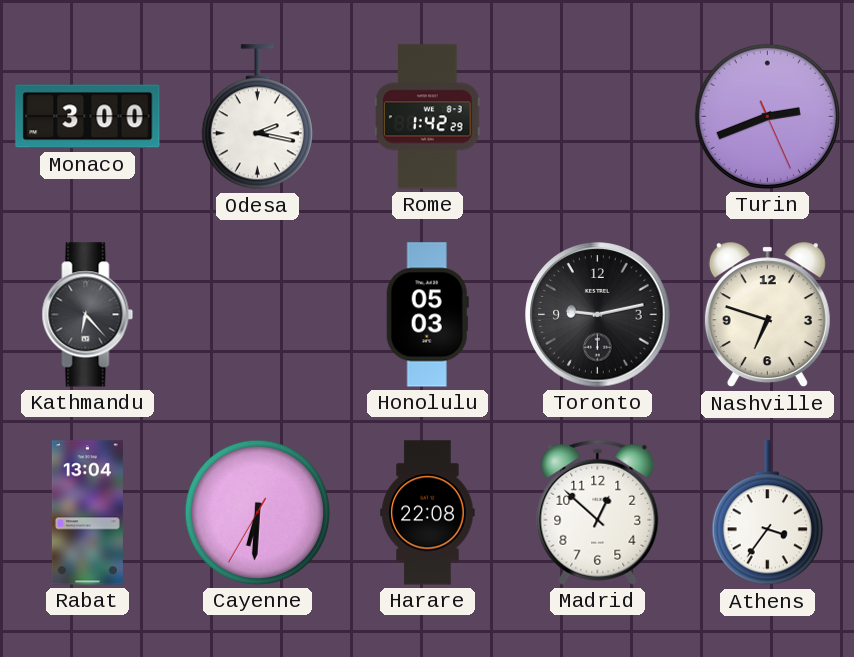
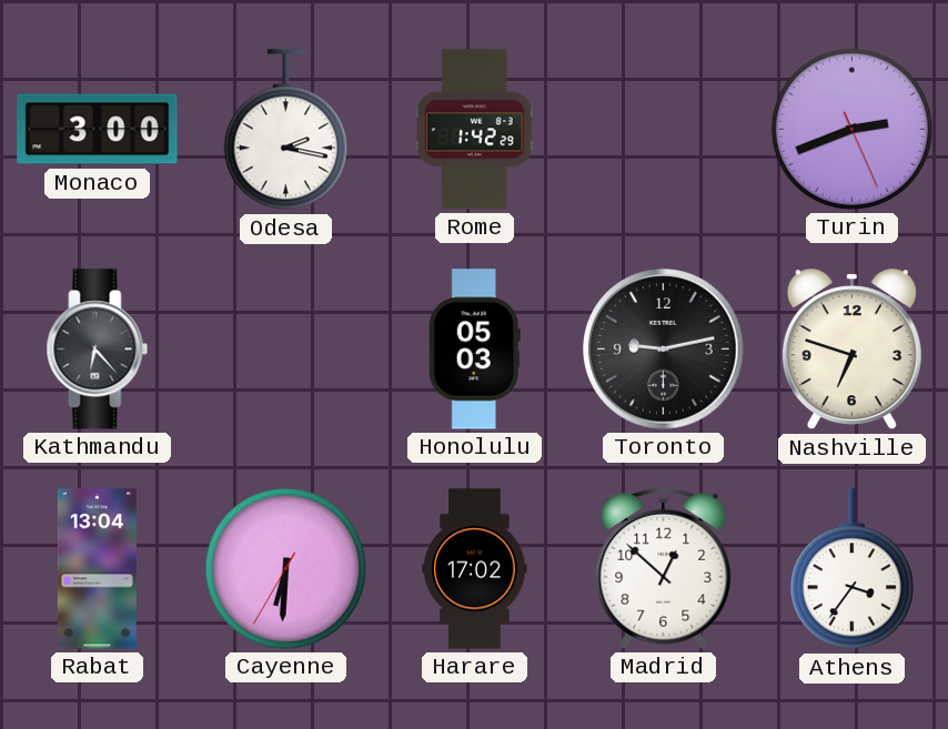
Harare: 22:08 -> 17:02 (475, 569)
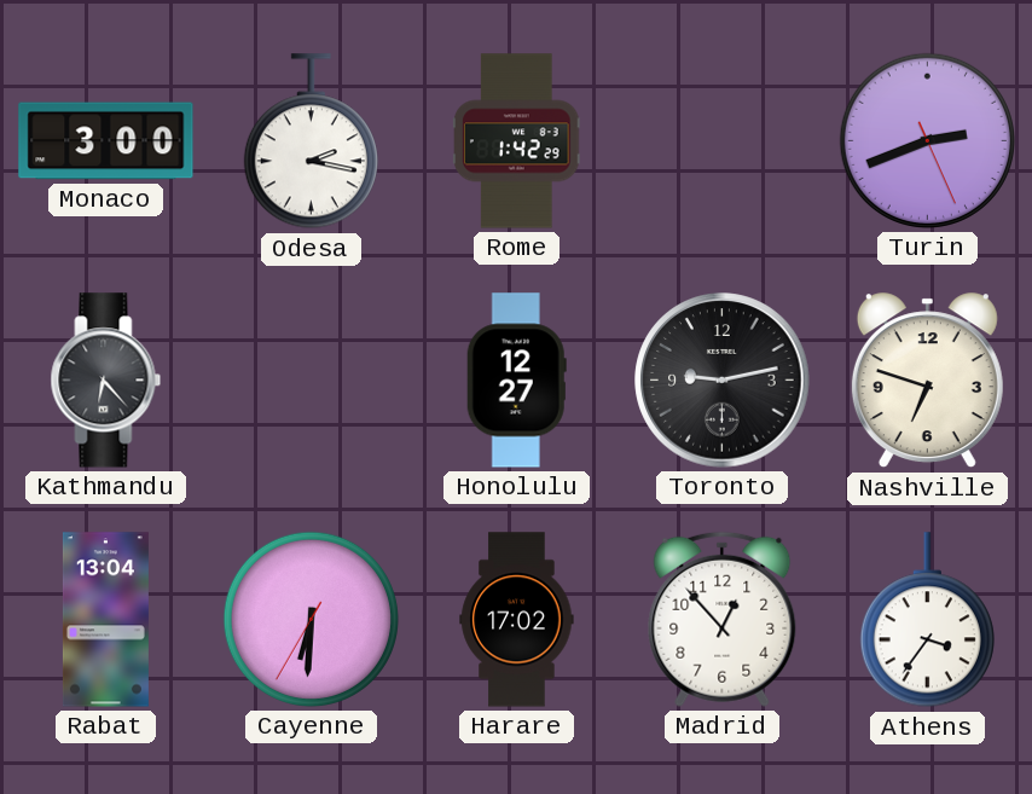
Honolulu: 05:03 -> 12:27 (516, 381)
Madrid: 12:52 -> 12:53 (723, 619)
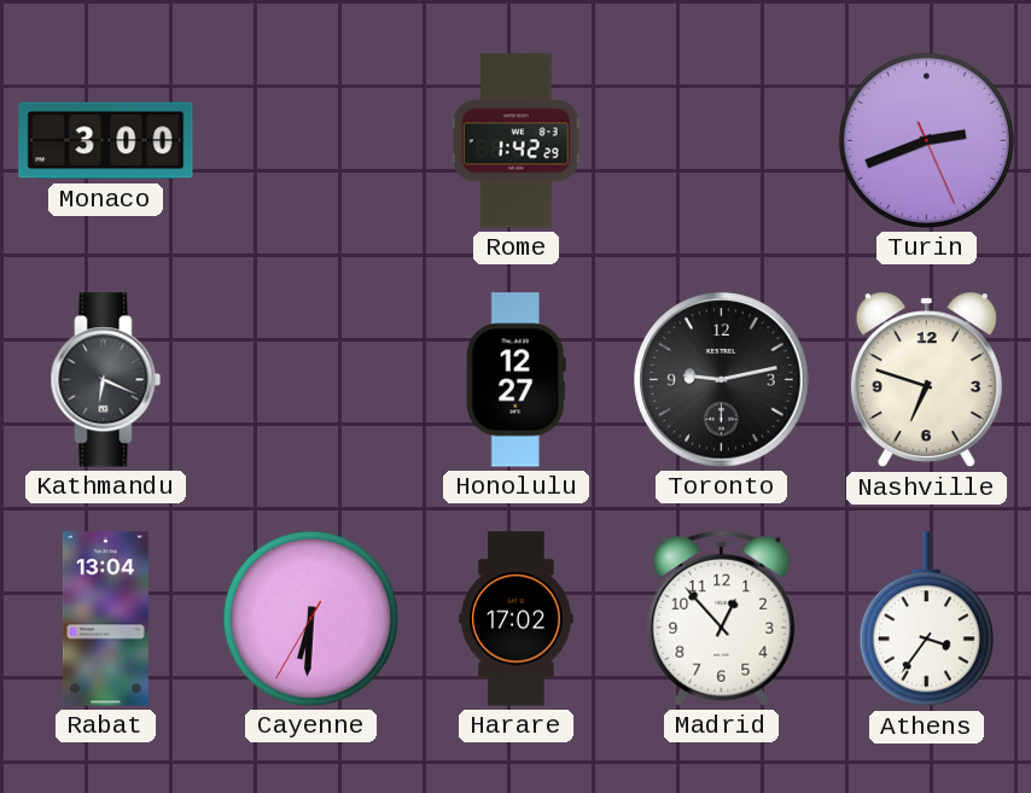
Odesa: 2:17 -> none (311, 141)
Kathmandu: 6:23 -> 6:19 (106, 380)
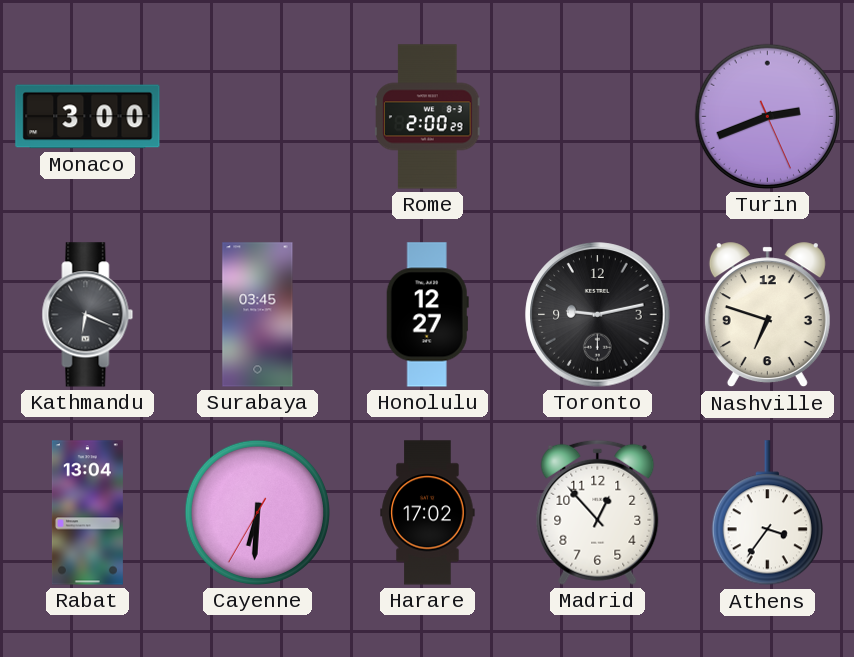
Rome: 1:42 -> 2:00 (428, 117)
Surabaya: none -> 03:45 (258, 315)
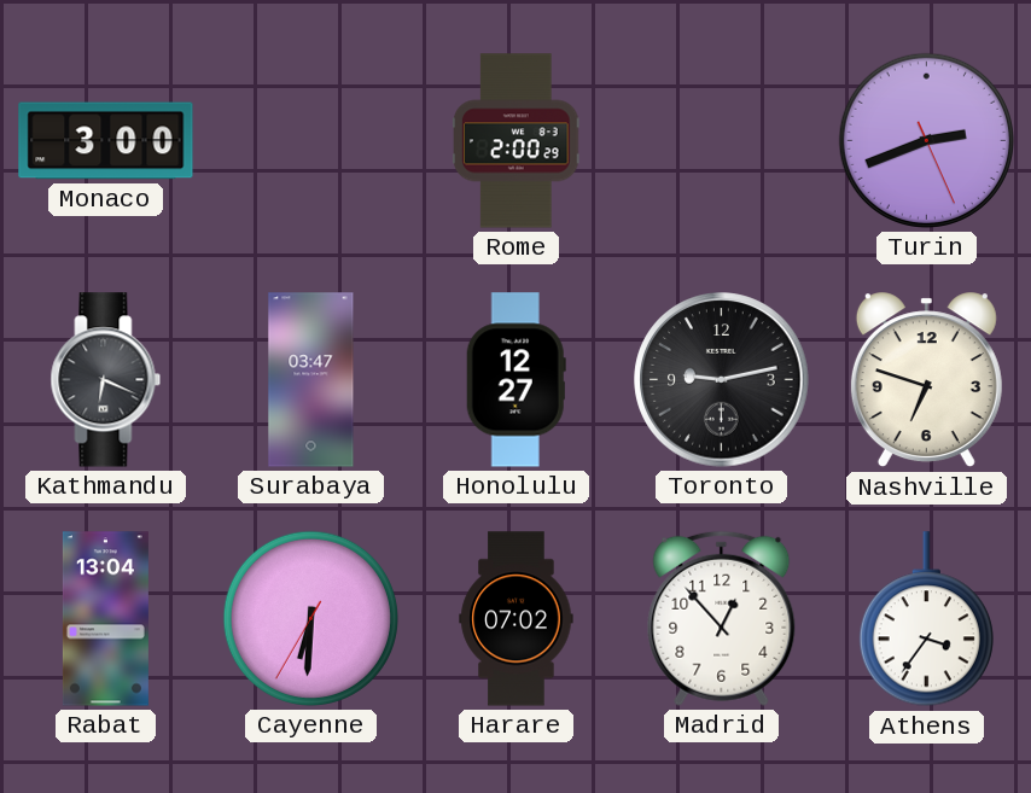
Surabaya: 03:45 -> 03:47 (311, 380)
Harare: 17:02 -> 07:02 (517, 619)
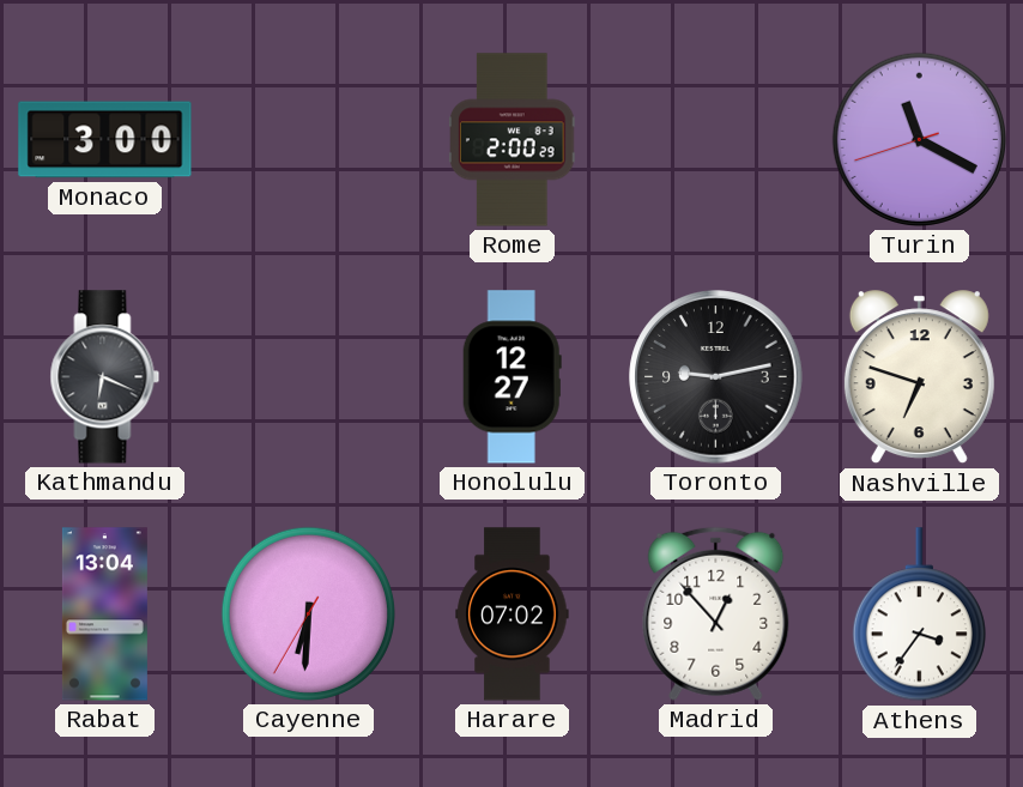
Turin: 2:41 -> 11:19 (919, 139)
Surabaya: 03:47 -> none (311, 380)
